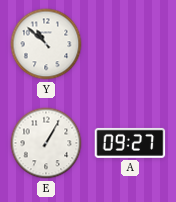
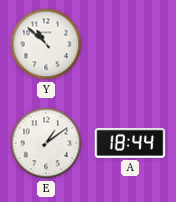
E: 1:05 -> 1:09 (46, 143)
A: 09:27 -> 18:44 (130, 143)
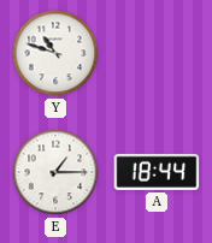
Y: 10:52 -> 10:48 (55, 53)
E: 1:09 -> 1:15 (55, 172)
